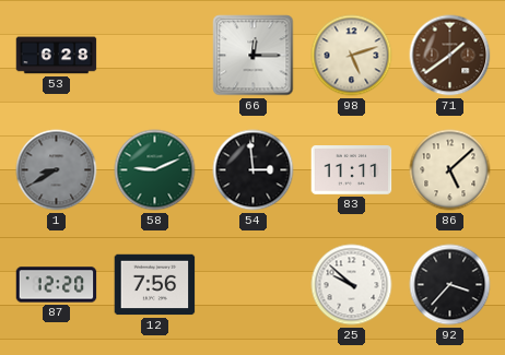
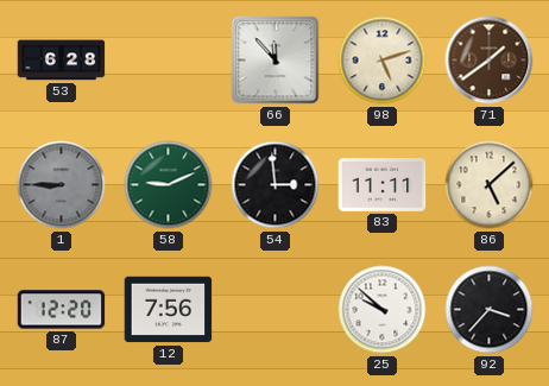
66: 12:15 -> 11:53 (276, 61)
1: 8:40 -> 8:45 (62, 185)
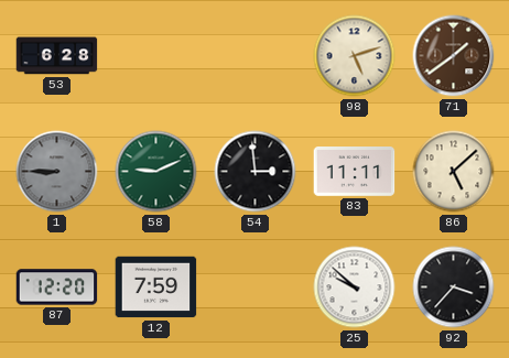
66: 11:53 -> none (276, 61)
12: 7:56 -> 7:59 (156, 288)
